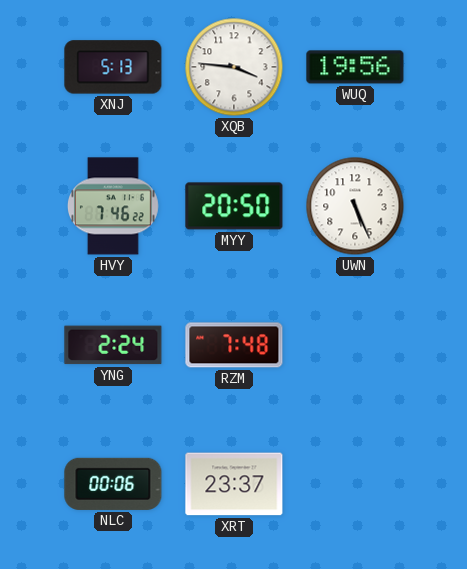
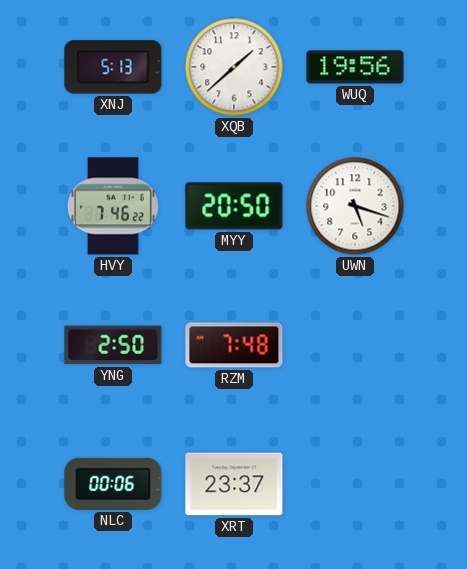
XQB: 3:46 -> 1:38 (234, 67)
UWN: 5:26 -> 5:18 (355, 206)
YNG: 2:24 -> 2:50 (113, 345)
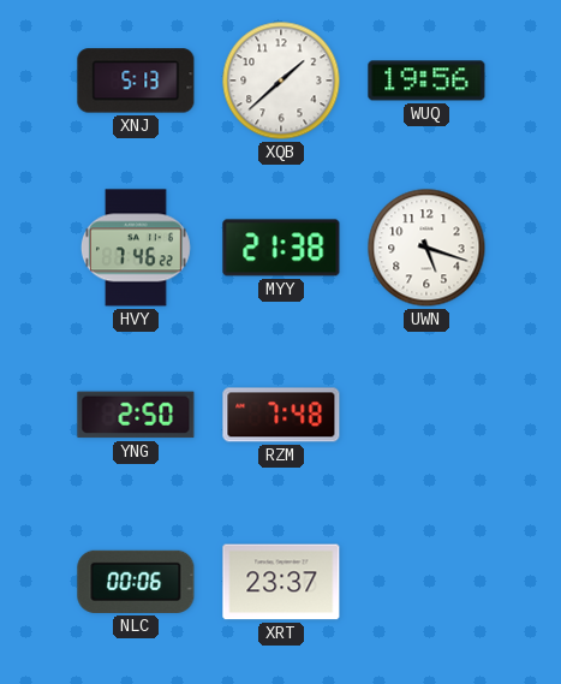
MYY: 20:50 -> 21:38 (281, 248)
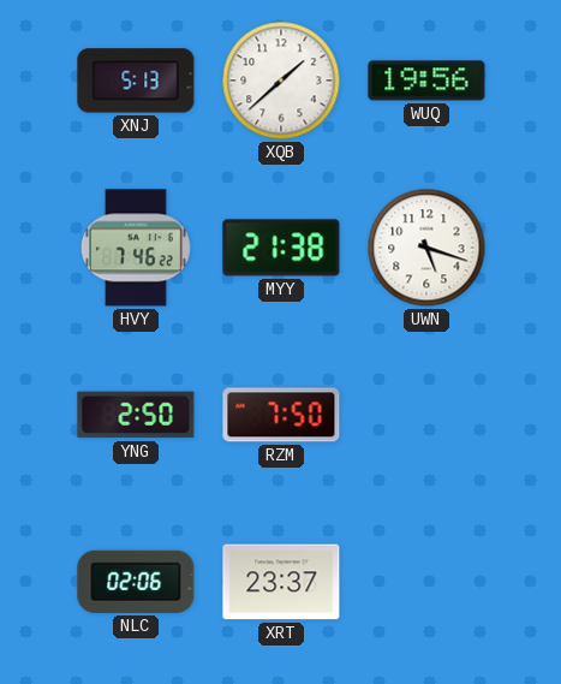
RZM: 7:48 -> 7:50 (281, 415)
NLC: 00:06 -> 02:06 (136, 582)
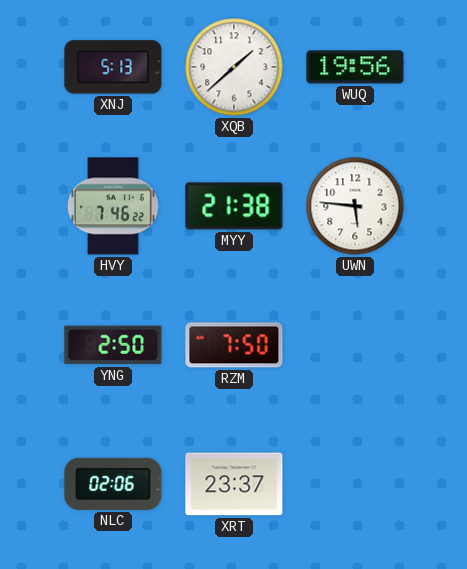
UWN: 5:18 -> 5:46 (355, 206)
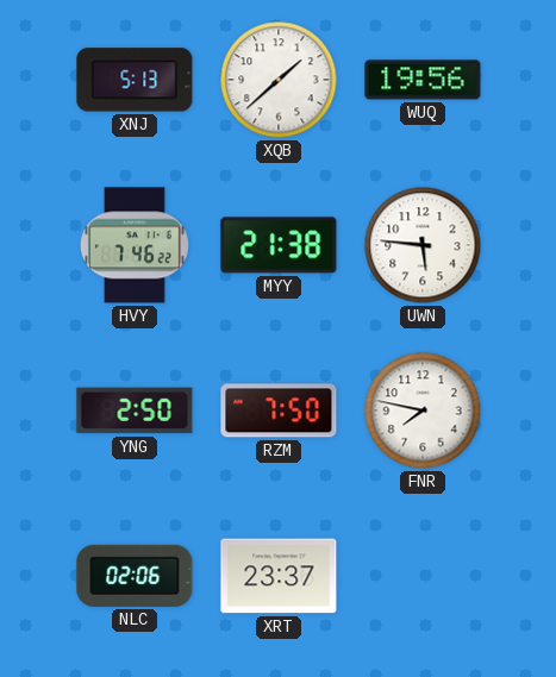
FNR: none -> 7:47 (423, 410)
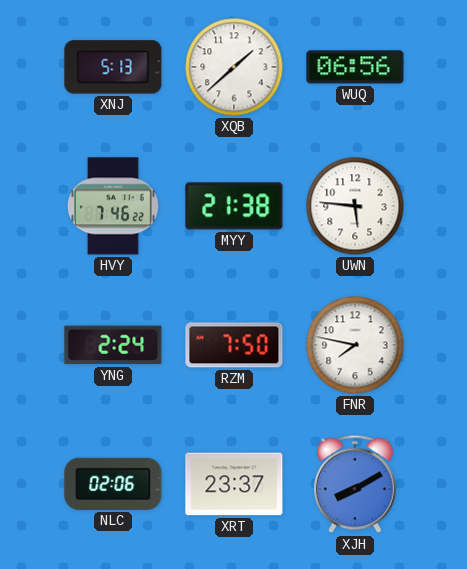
WUQ: 19:56 -> 06:56 (355, 67)
YNG: 2:50 -> 2:24 (113, 345)
XJH: none -> 8:10 (356, 484)
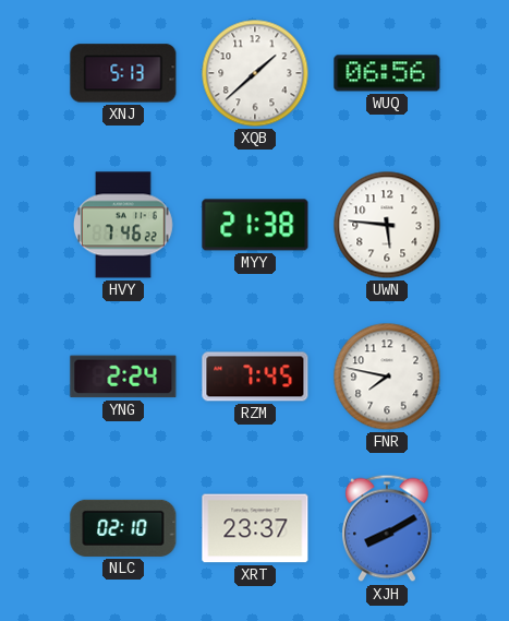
RZM: 7:50 -> 7:45 (255, 377)
NLC: 02:06 -> 02:10 (123, 528)
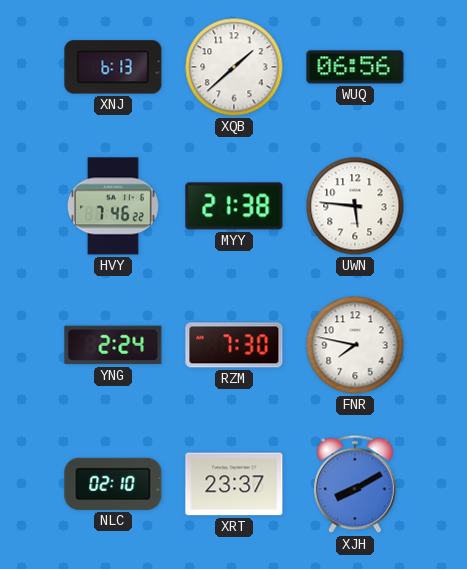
XNJ: 5:13 -> 6:13 (113, 67)
RZM: 7:45 -> 7:30 (234, 345)
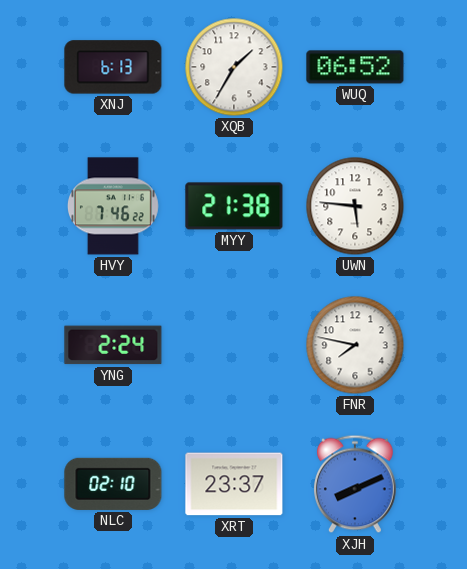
XQB: 1:38 -> 1:35 (234, 67)
WUQ: 06:56 -> 06:52 (355, 67)
RZM: 7:30 -> none (234, 345)
XJH: 8:10 -> 8:11 (356, 484)
